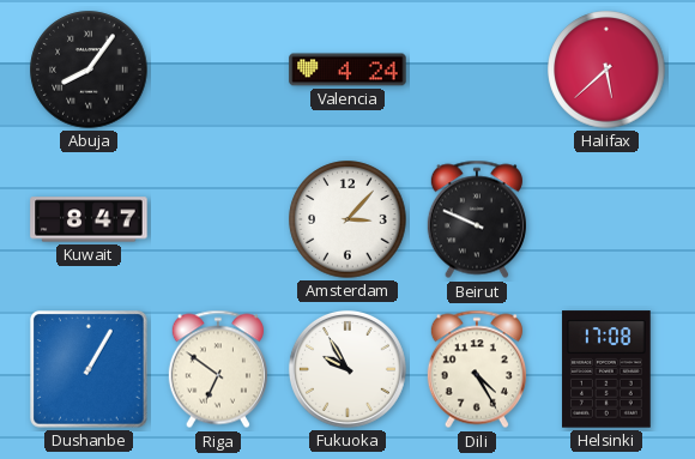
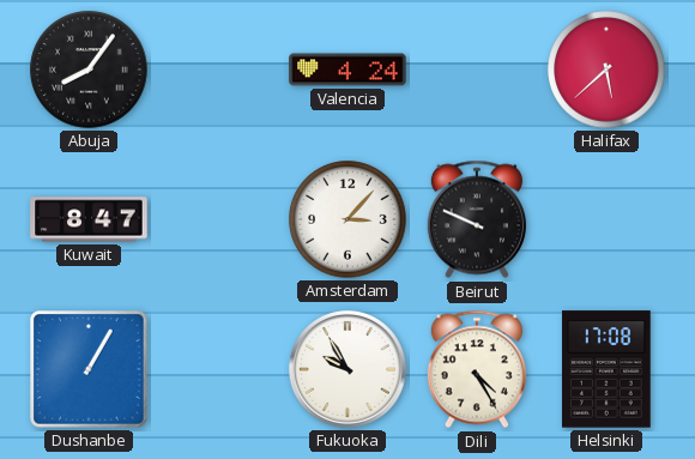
Riga: 6:51 -> none (218, 369)
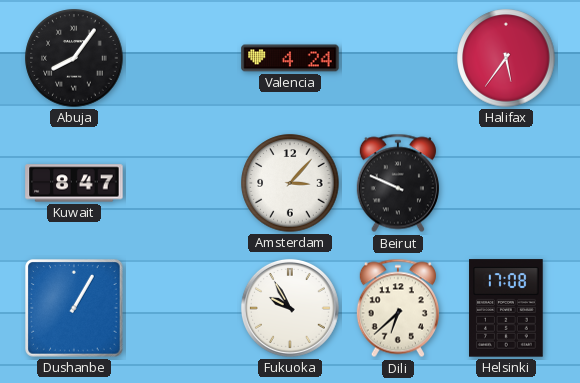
Halifax: 5:38 -> 5:36 (506, 58)
Dili: 4:25 -> 6:38 (398, 308)
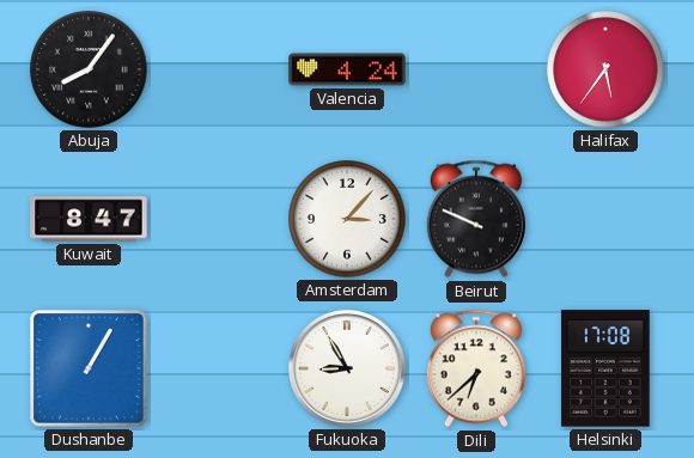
Fukuoka: 9:55 -> 8:55 (347, 368)
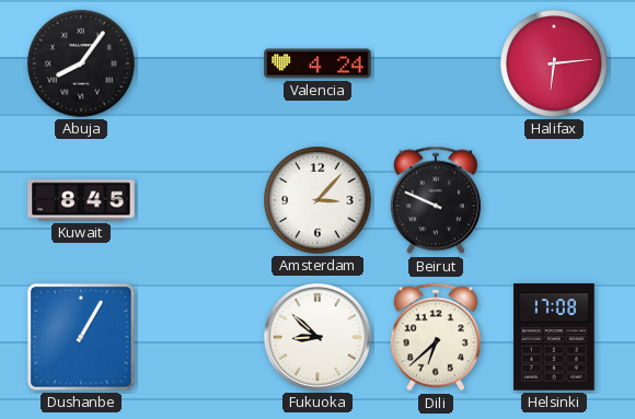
Halifax: 5:36 -> 6:14 (554, 63)
Kuwait: 8:47 -> 8:45 (81, 200)
Fukuoka: 8:55 -> 8:52 (317, 337)
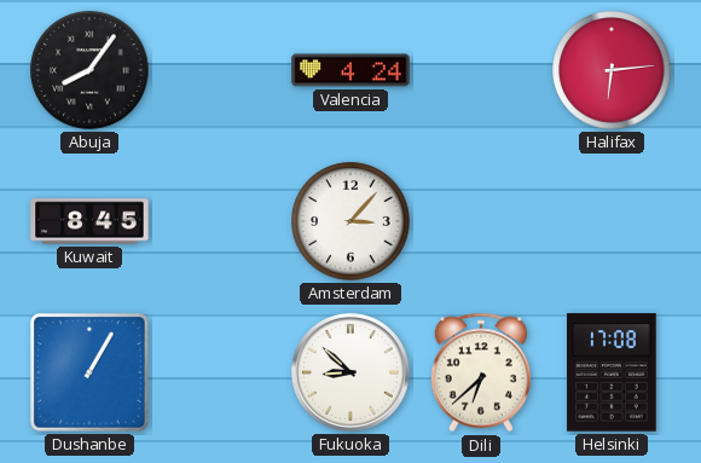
Beirut: 9:49 -> none (436, 200)
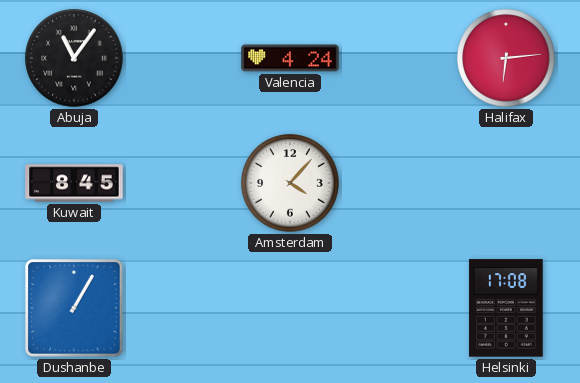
Abuja: 8:06 -> 11:06 (74, 58)
Amsterdam: 3:07 -> 4:07 (290, 183)
Fukuoka: 8:52 -> none (350, 372)
Dili: 6:38 -> none (481, 372)
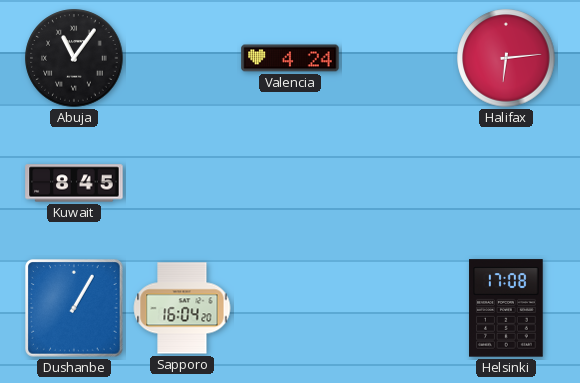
Amsterdam: 4:07 -> none (290, 183)
Sapporo: none -> 16:04 (182, 308)
